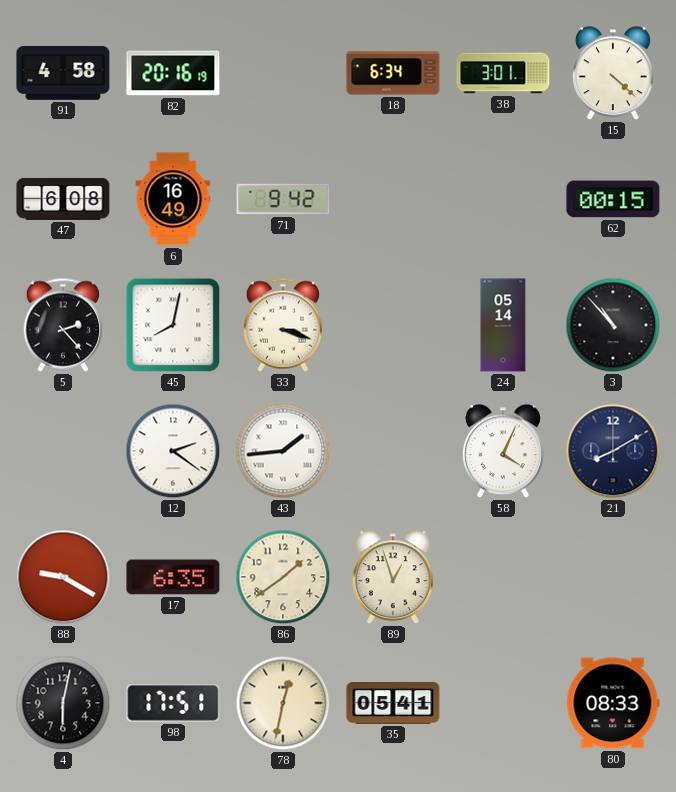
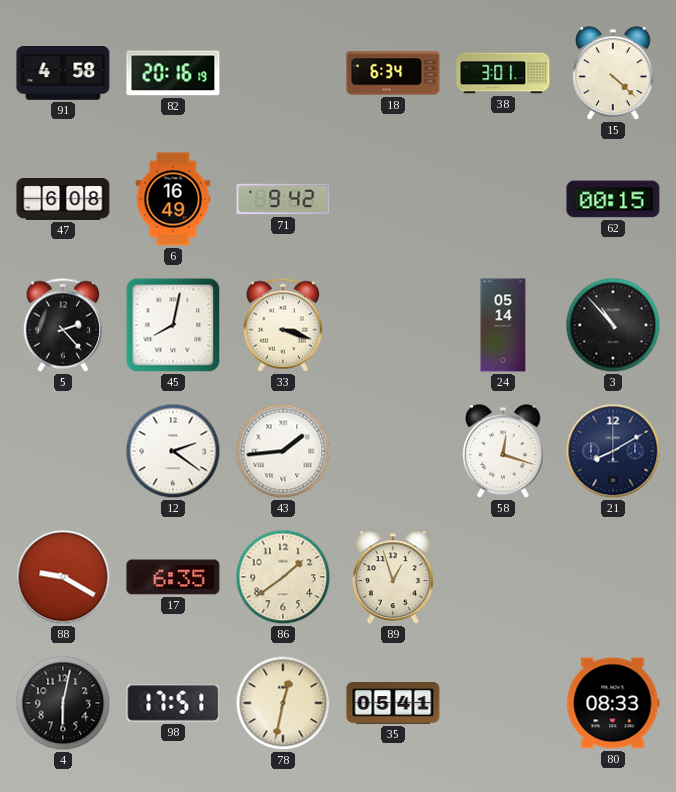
58: 4:04 -> 12:18 (504, 452)
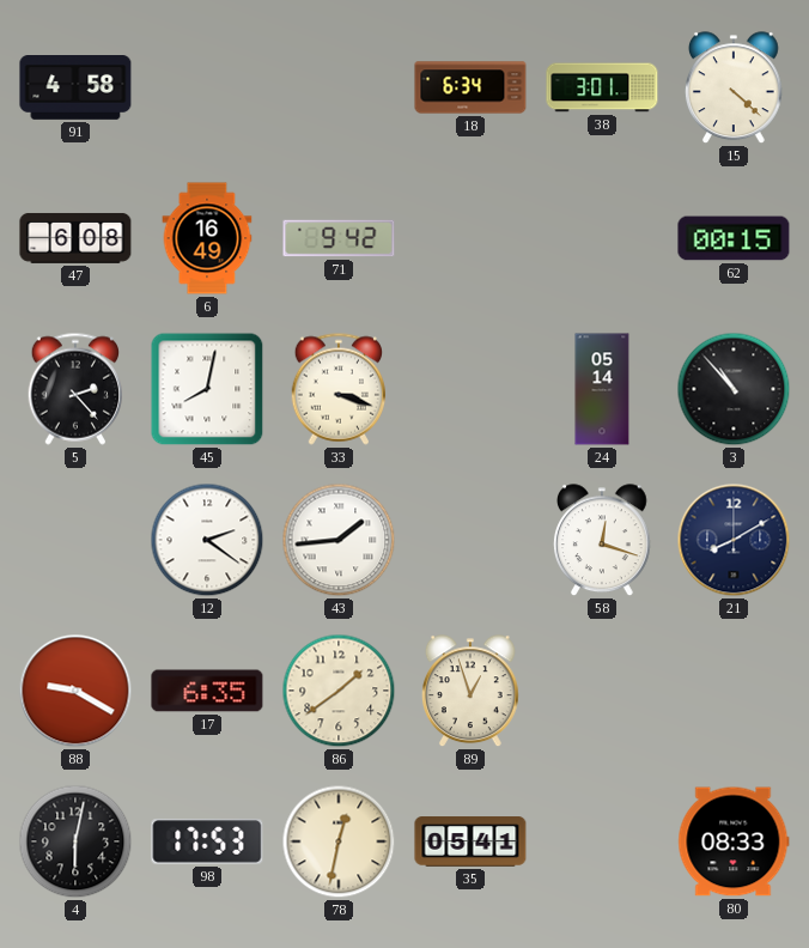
82: 20:16 -> none (173, 73)
98: 17:51 -> 17:53 (207, 841)
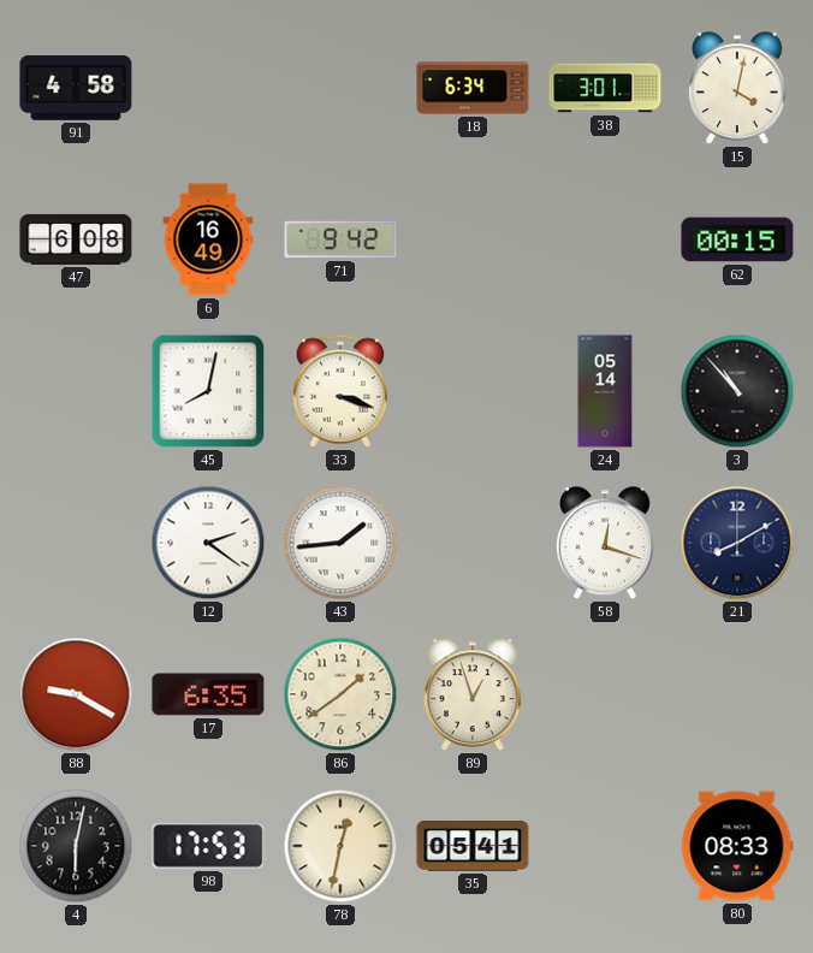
15: 4:22 -> 4:02 (738, 89)
5: 2:23 -> none (74, 389)
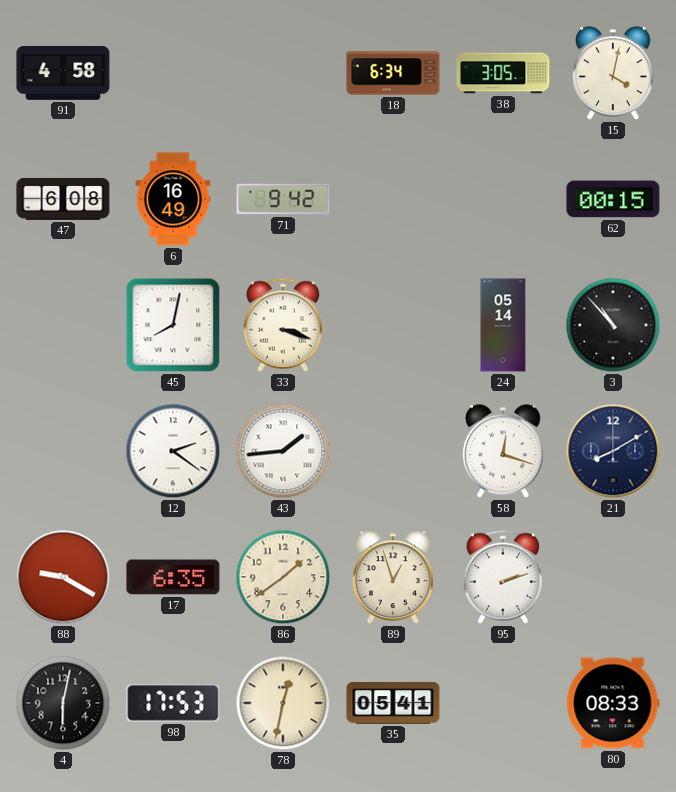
38: 3:01 -> 3:05 (503, 73)
95: none -> 2:12 (502, 577)
